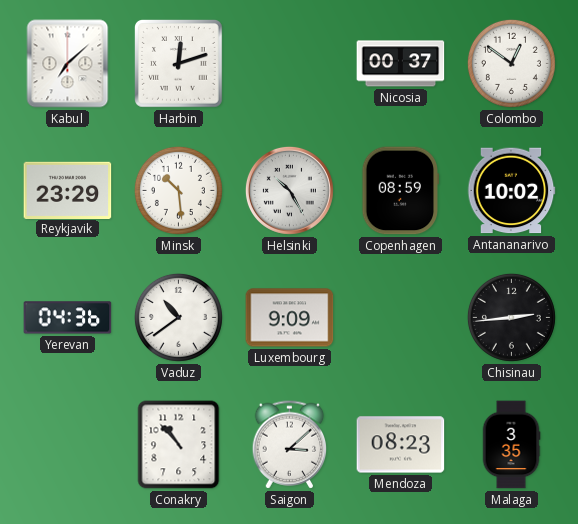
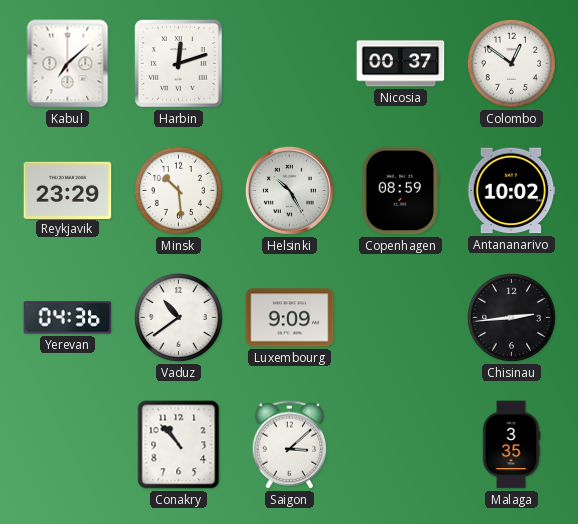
Mendoza: 08:23 -> none (401, 445)
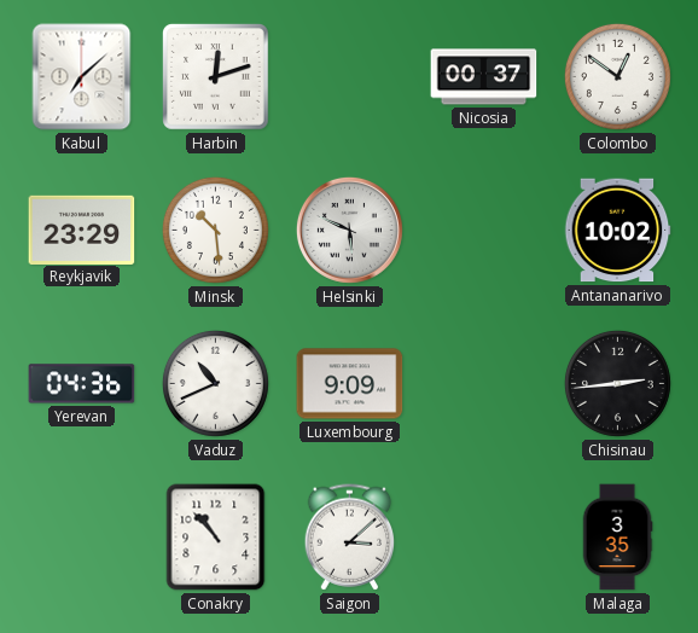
Helsinki: 10:25 -> 5:49 (349, 230)
Copenhagen: 08:59 -> none (401, 191)
Vaduz: 10:39 -> 10:41 (215, 383)
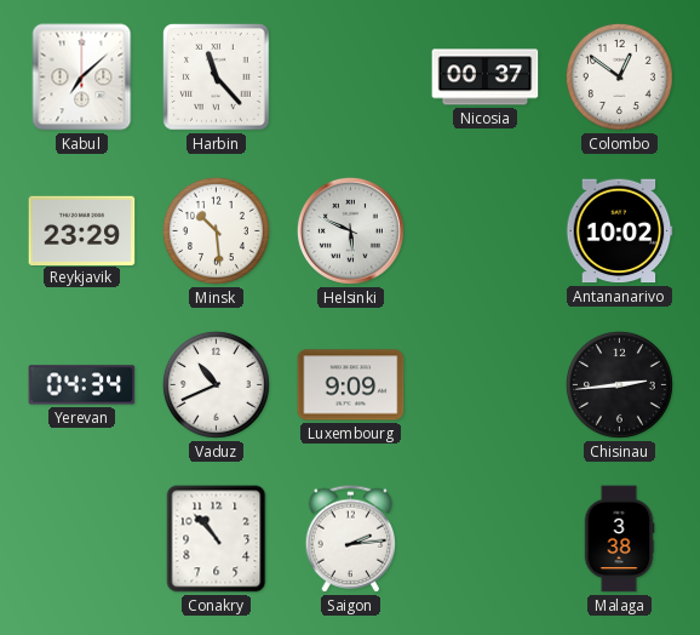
Harbin: 12:12 -> 11:23 (217, 78)
Yerevan: 04:36 -> 04:34 (82, 385)
Saigon: 3:08 -> 2:14 (351, 539)
Malaga: 3:35 -> 3:38 (619, 539)
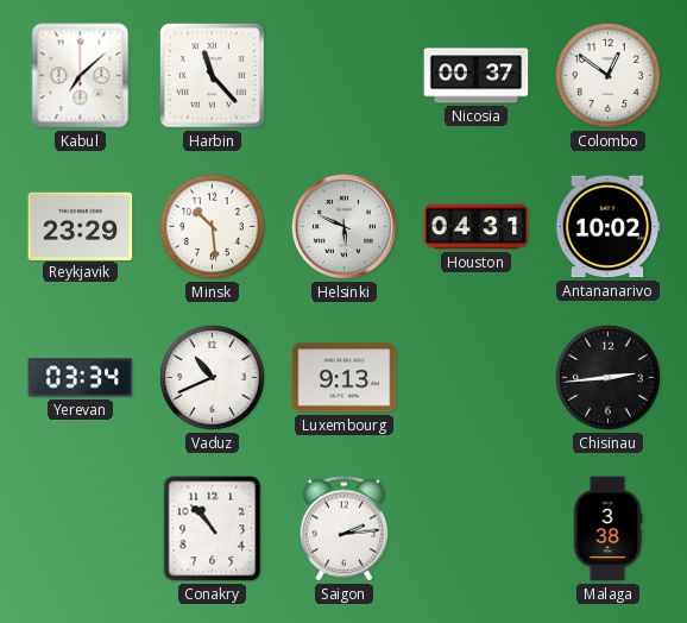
Houston: none -> 04:31 (477, 227)
Yerevan: 04:34 -> 03:34 (81, 378)
Luxembourg: 9:09 -> 9:13 (345, 378)
